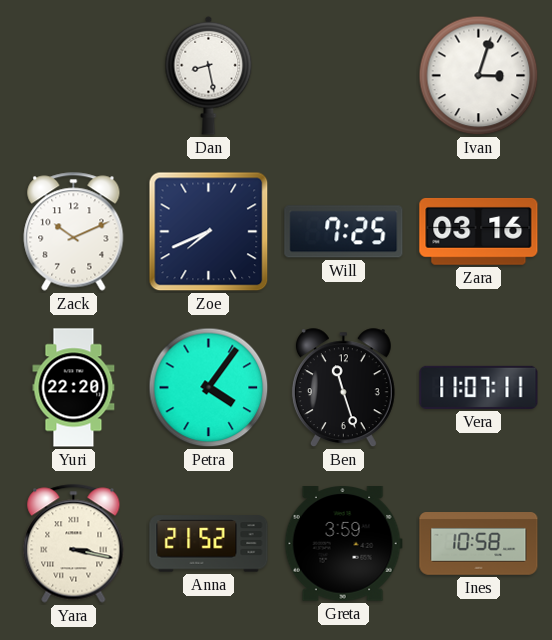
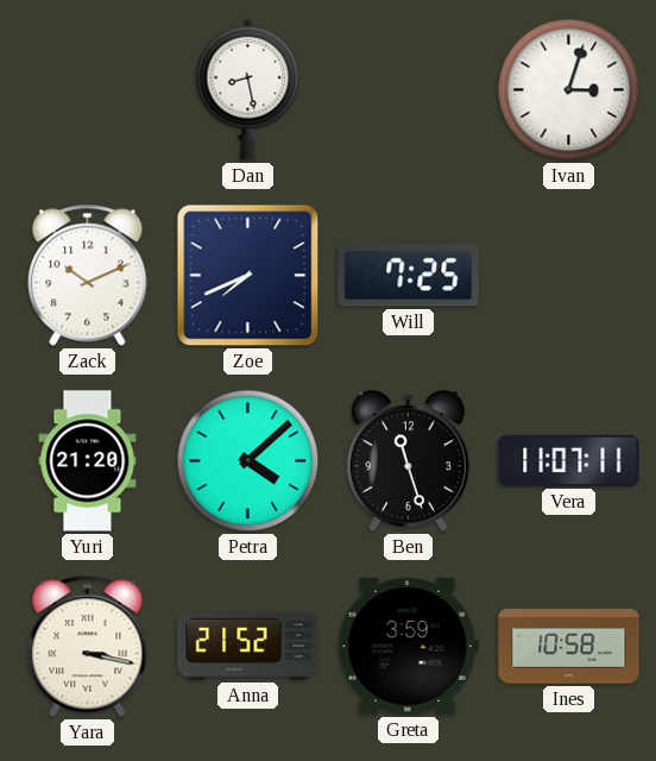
Zara: 03:16 -> none (479, 232)
Yuri: 22:20 -> 21:20 (88, 461)
Petra: 4:06 -> 4:08 (248, 461)
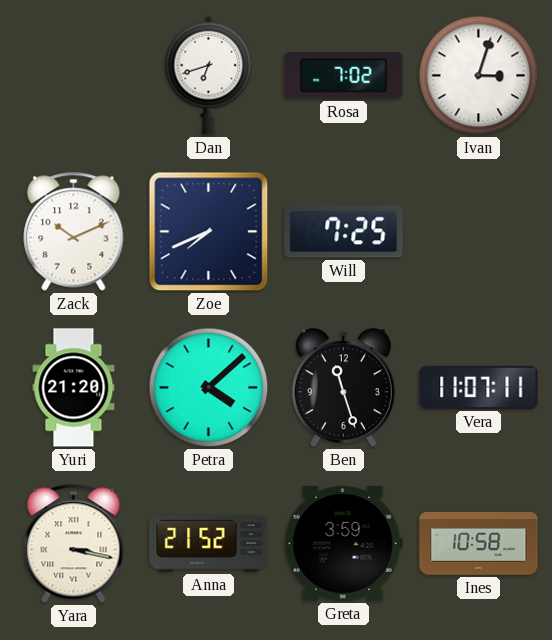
Dan: 8:28 -> 6:42 (209, 75)
Rosa: none -> 7:02 (344, 76)
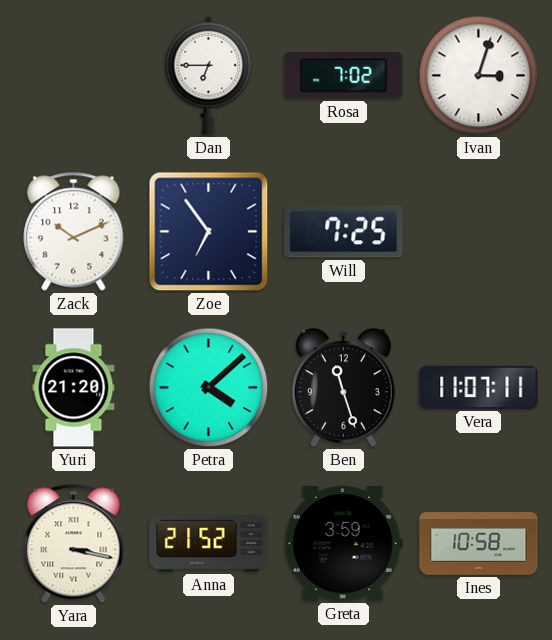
Dan: 6:42 -> 6:45 (209, 75)
Zoe: 7:41 -> 6:54 (209, 232)
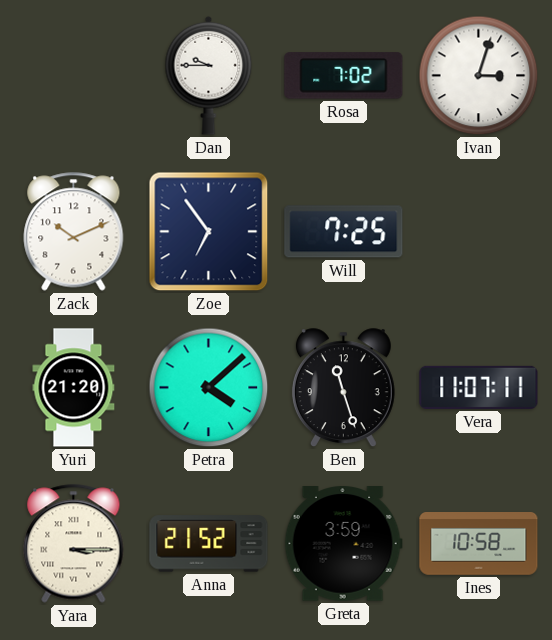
Dan: 6:45 -> 9:45 (209, 75)
Yara: 3:17 -> 3:15 (74, 544)
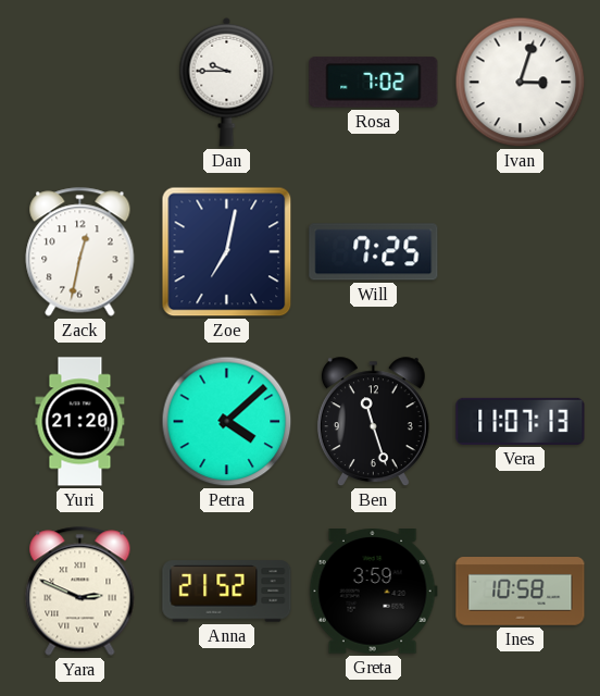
Zack: 10:11 -> 12:32 (80, 252)
Zoe: 6:54 -> 7:02 (227, 252)
Vera: 11:07:11 -> 11:07:13 (521, 421)
Yara: 3:15 -> 2:49 (80, 592)
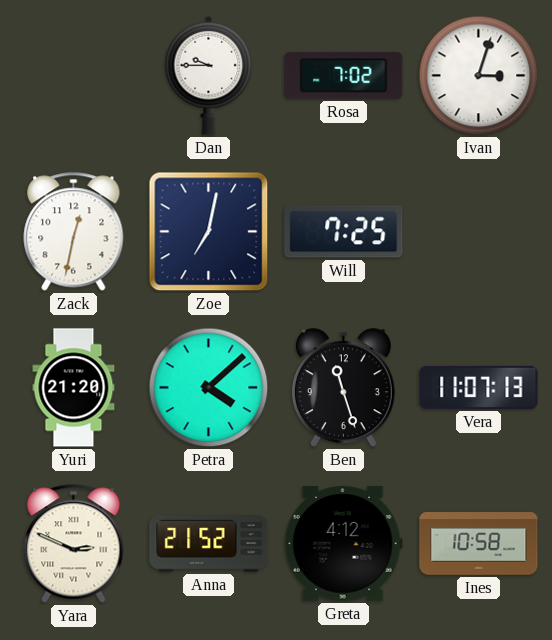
Greta: 3:59 -> 4:12 (343, 544)
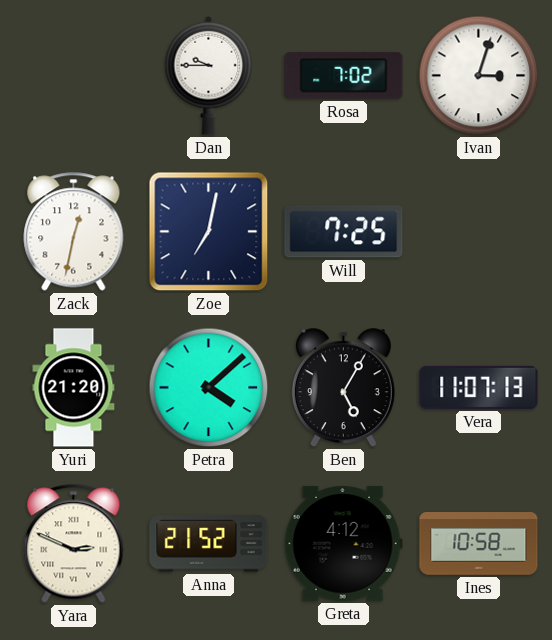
Ben: 11:27 -> 5:05 (343, 388)
